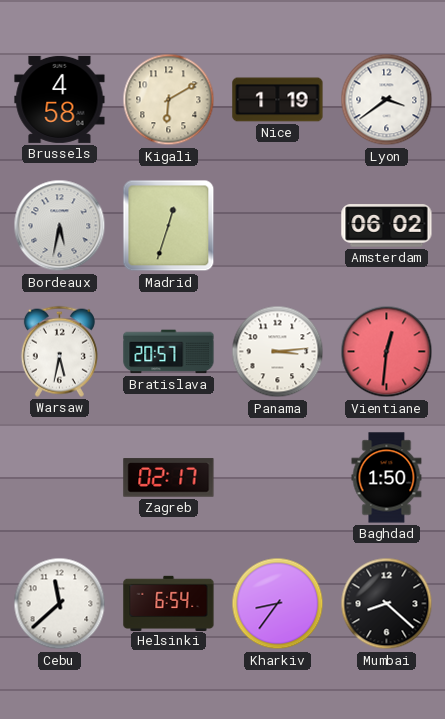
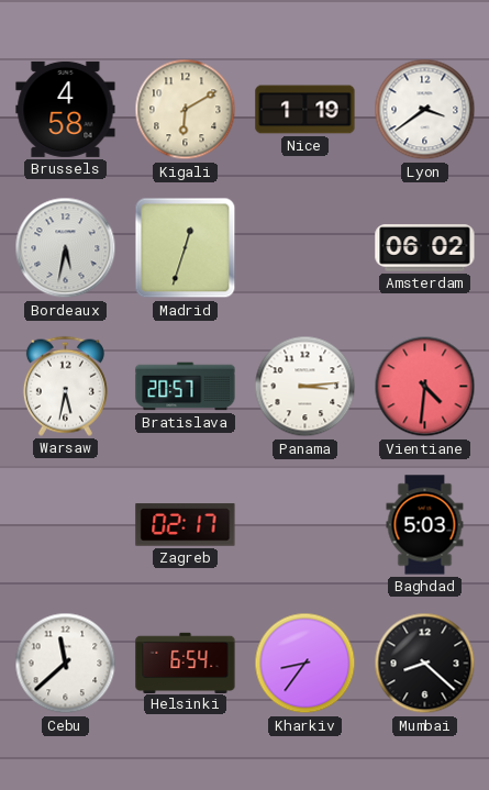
Vientiane: 12:31 -> 4:31 (425, 387)
Baghdad: 1:50 -> 5:03 (425, 525)
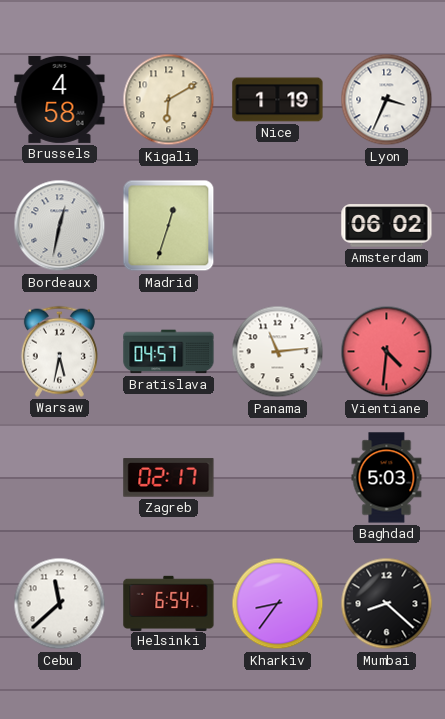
Lyon: 3:39 -> 3:34 (387, 100)
Bordeaux: 5:32 -> 12:32 (60, 226)
Bratislava: 20:57 -> 04:57 (169, 352)
Panama: 3:14 -> 11:14 (278, 352)
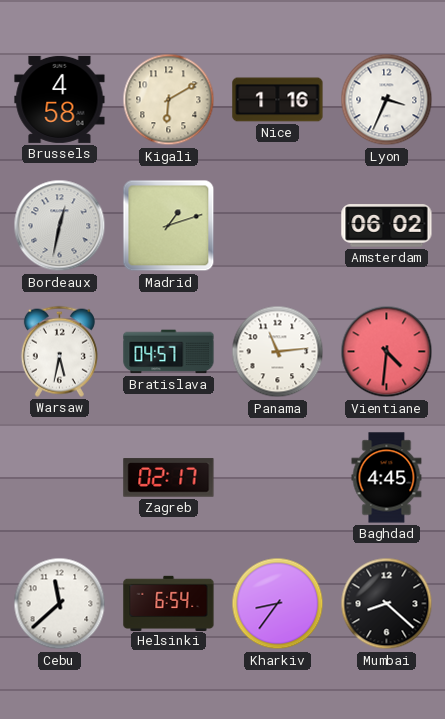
Nice: 1:19 -> 1:16 (278, 100)
Madrid: 12:33 -> 1:12 (169, 226)
Baghdad: 5:03 -> 4:45 (387, 478)
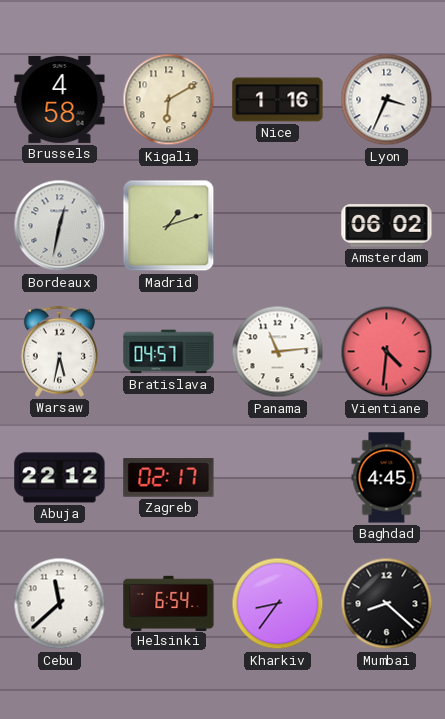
Abuja: none -> 22:12 (60, 478)
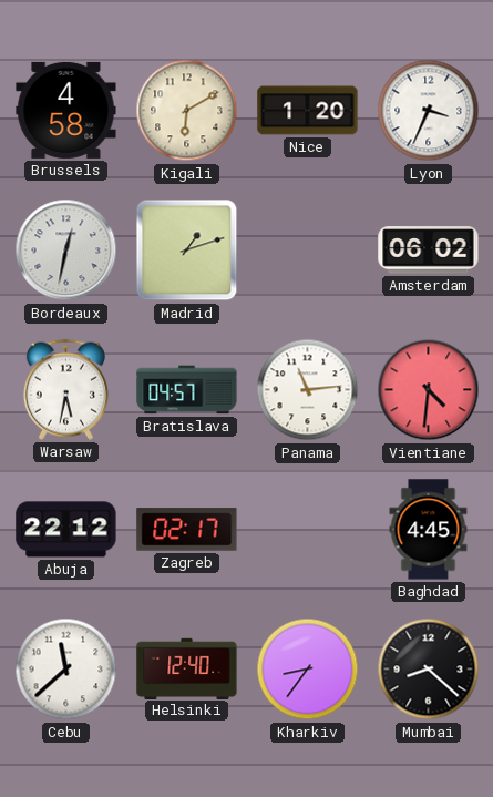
Nice: 1:16 -> 1:20 (308, 111)
Helsinki: 6:54 -> 12:40 (187, 668)
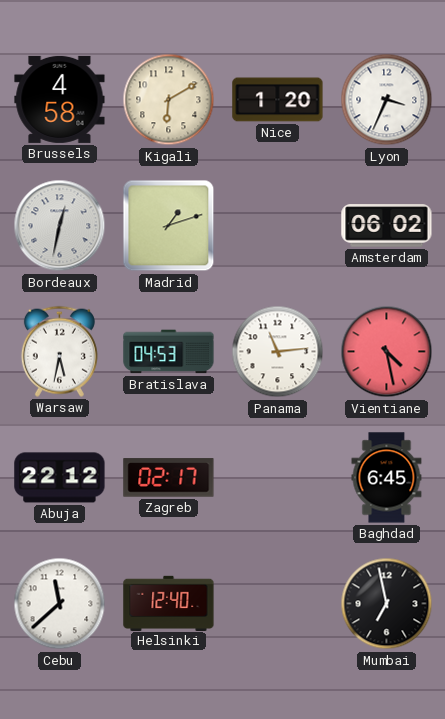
Bratislava: 04:57 -> 04:53 (169, 352)
Vientiane: 4:31 -> 4:28 (387, 352)
Baghdad: 4:45 -> 6:45 (387, 478)
Kharkiv: 8:36 -> none (308, 670)
Mumbai: 8:22 -> 6:58 (387, 604)
